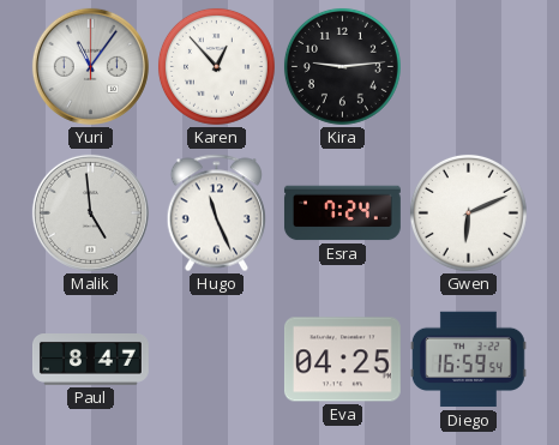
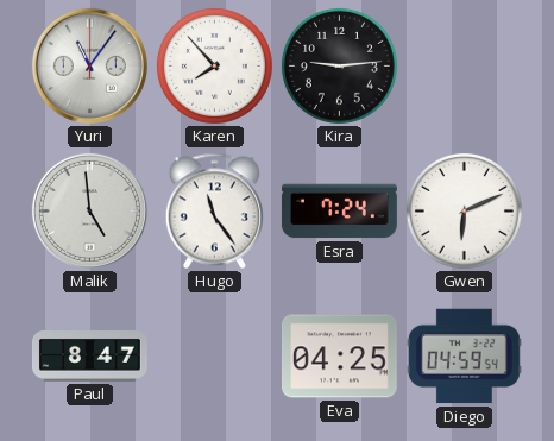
Karen: 12:53 -> 7:53 (214, 65)
Hugo: 11:26 -> 11:24 (214, 212)
Diego: 16:59 -> 04:59 (464, 357)
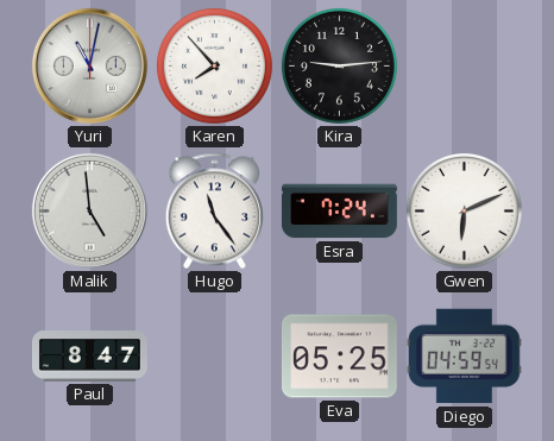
Yuri: 11:06 -> 11:02 (89, 65)
Eva: 04:25 -> 05:25 (339, 357)
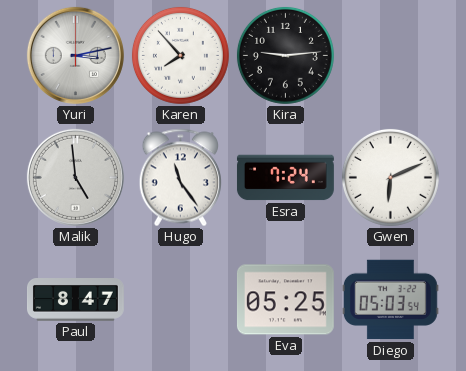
Yuri: 11:02 -> 3:13 (75, 55)
Diego: 04:59 -> 05:03 (390, 300)
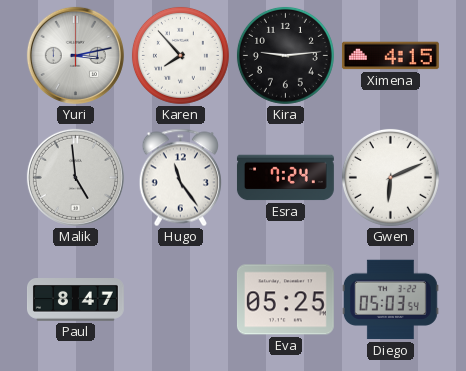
Ximena: none -> 4:15 (390, 56)
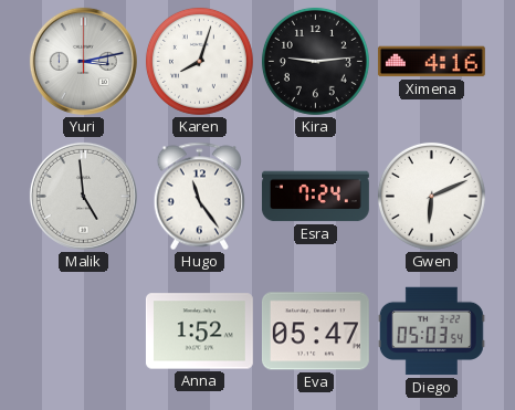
Karen: 7:53 -> 8:03 (199, 61)
Ximena: 4:15 -> 4:16 (431, 62)
Paul: 8:47 -> none (76, 300)
Anna: none -> 1:52 (199, 332)
Eva: 05:25 -> 05:47 (315, 332)
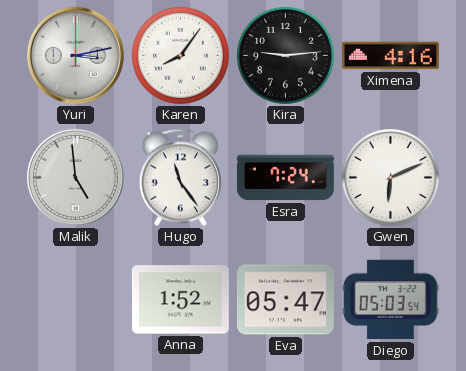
Karen: 8:03 -> 8:06 (180, 55)
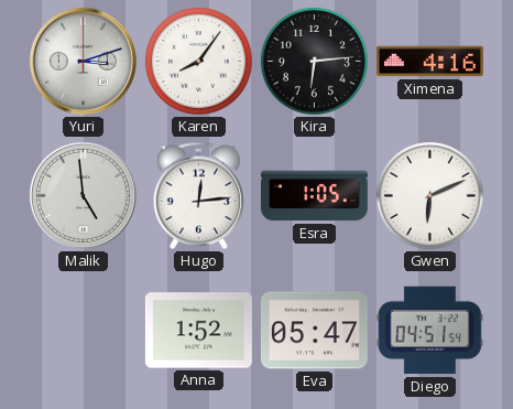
Yuri: 3:13 -> 3:12 (83, 61)
Kira: 9:14 -> 6:14 (314, 61)
Hugo: 11:24 -> 12:14 (198, 196)
Esra: 7:24 -> 1:05 (314, 196)
Diego: 05:03 -> 04:51 (429, 331)
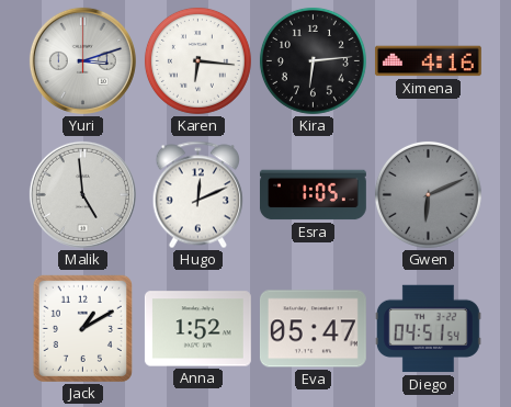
Karen: 8:06 -> 6:16 (197, 60)
Hugo: 12:14 -> 12:11 (197, 195)
Gwen dial: white -> grey (428, 194)
Jack: none -> 1:10 (82, 328)
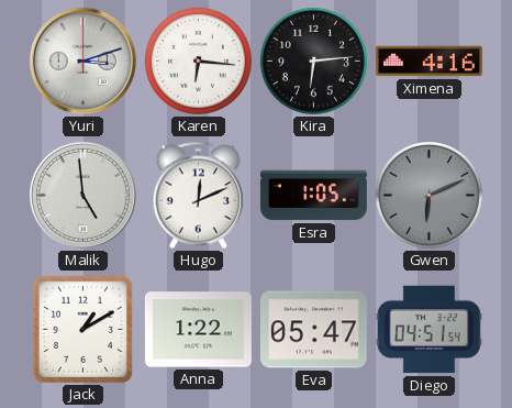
Anna: 1:52 -> 1:22 (198, 330)
